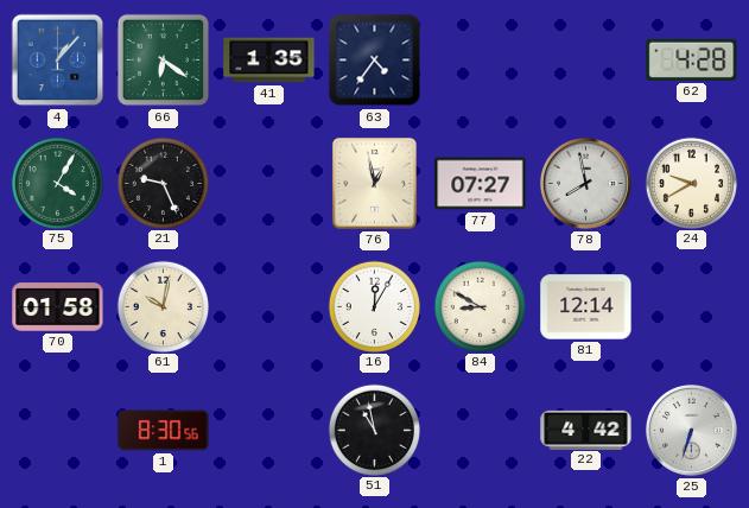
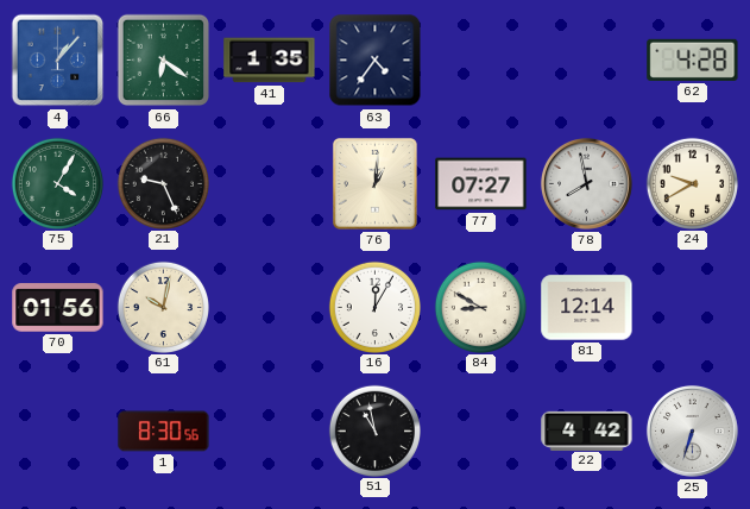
76: 12:58 -> 1:01 (374, 183)
70: 01:58 -> 01:56 (58, 308)
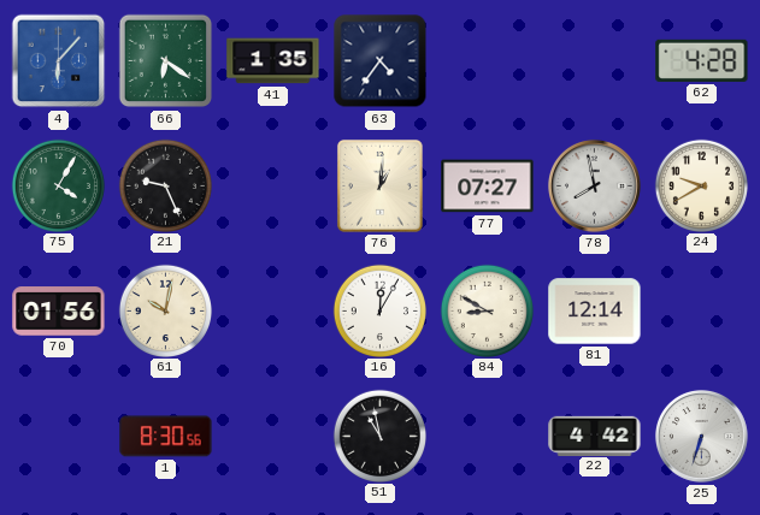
4: 1:07 -> 6:07 (59, 61)
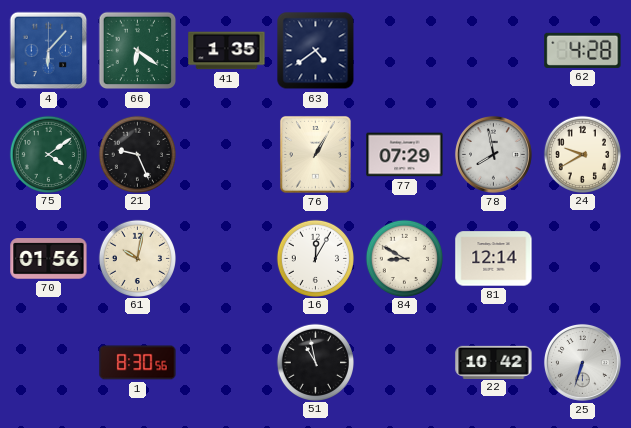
63: 4:36 -> 4:39 (316, 51)
75: 4:05 -> 4:09 (48, 154)
76: 1:01 -> 1:05 (315, 154)
77: 07:27 -> 07:29 (405, 155)
22: 4:42 -> 10:42 (494, 362)
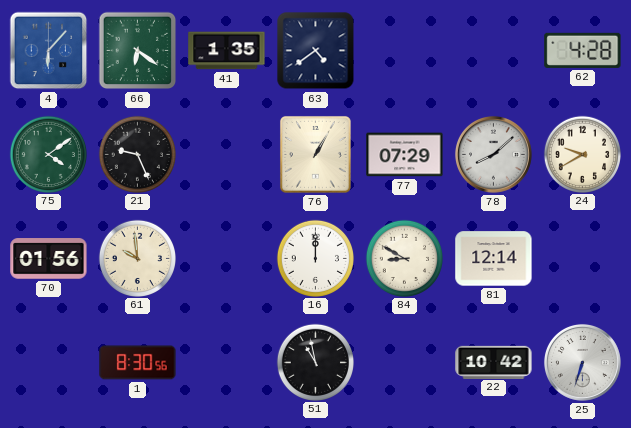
78: 7:58 -> 8:08 (493, 154)
61: 10:02 -> 9:59 (137, 258)
16: 12:05 -> 12:00 (315, 258)
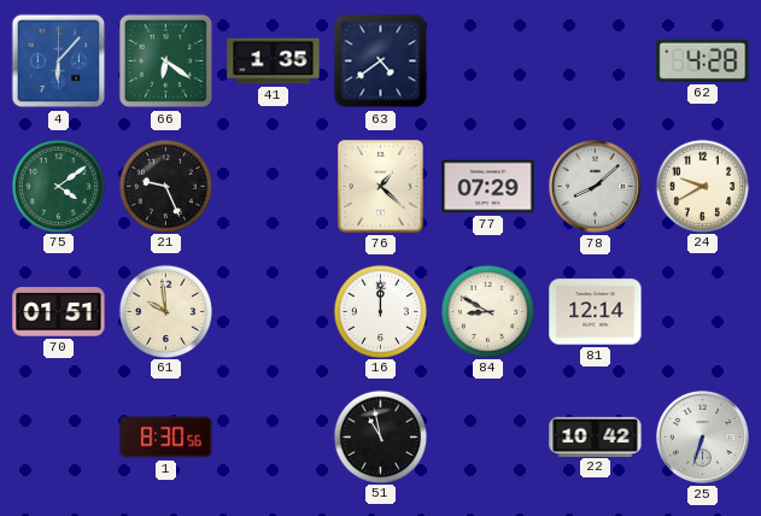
76: 1:05 -> 1:22 (380, 186)
70: 01:56 -> 01:51 (59, 312)
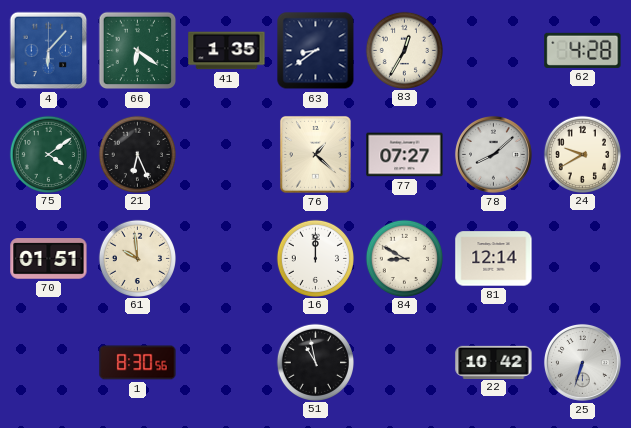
63: 4:39 -> 8:39 (316, 51)
83: none -> 12:35 (404, 50)
21: 9:26 -> 6:26 (137, 154)
77: 07:29 -> 07:27 (405, 155)
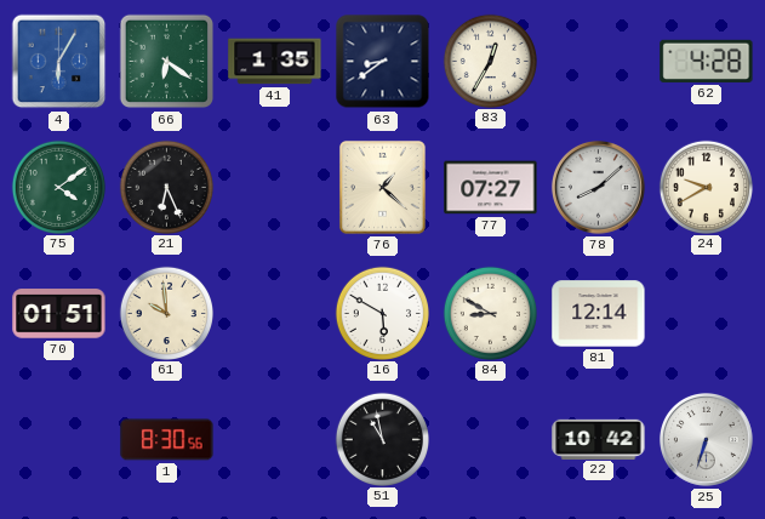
4: 6:07 -> 6:05 (59, 62)
16: 12:00 -> 5:50 (382, 313)
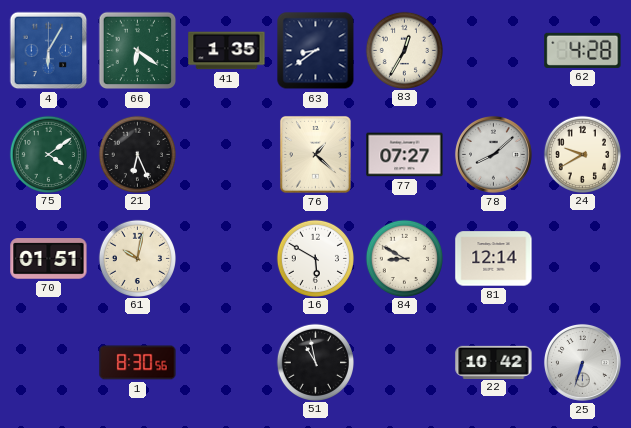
61: 9:59 -> 10:02 (137, 258)
